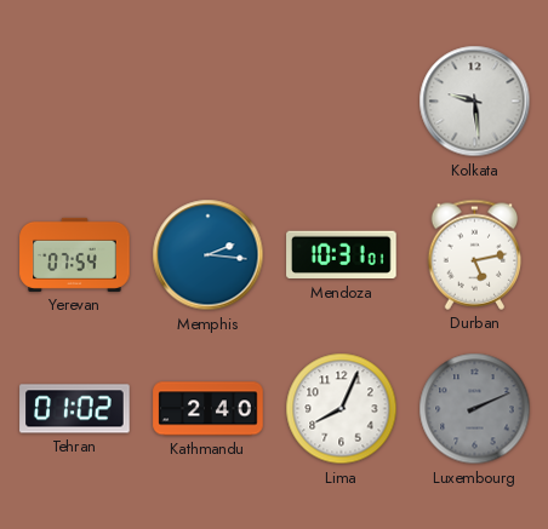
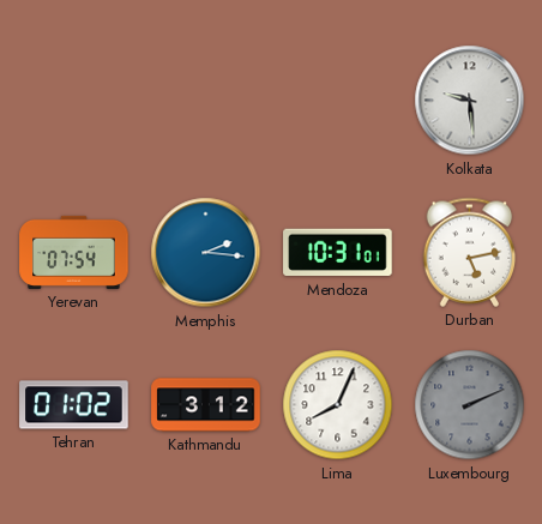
Kathmandu: 2:40 -> 3:12 (206, 405)
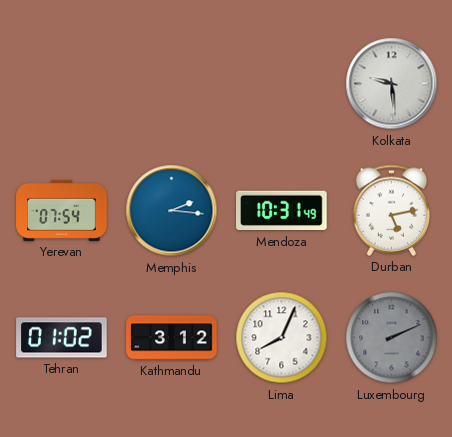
Mendoza: 10:31:01 -> 10:31:49 (282, 211)
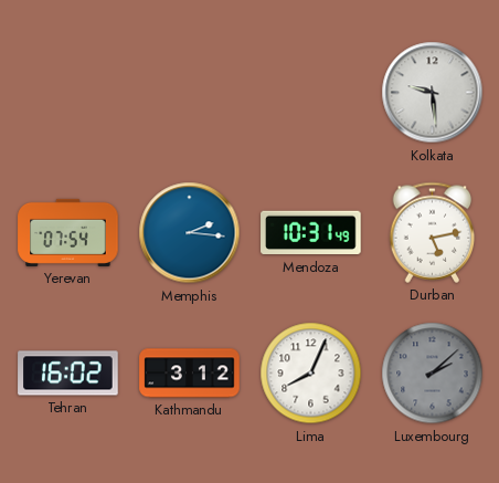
Tehran: 01:02 -> 16:02 (68, 374)
Luxembourg: 2:11 -> 2:08 (433, 374)
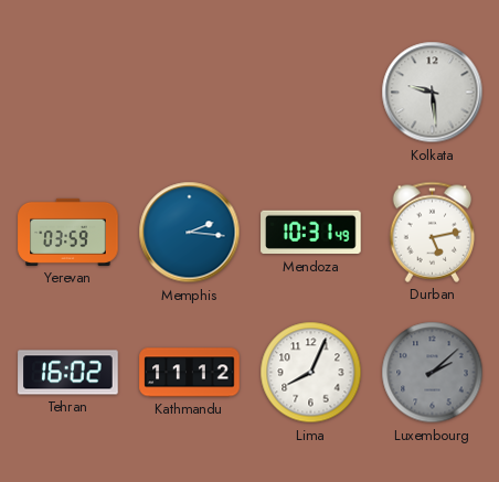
Yerevan: 07:54 -> 03:59 (68, 232)
Kathmandu: 3:12 -> 11:12 (190, 373)
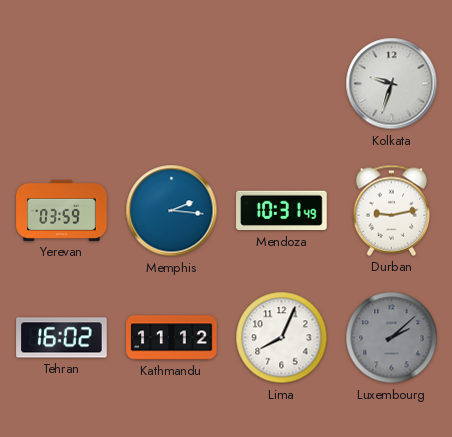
Kolkata: 9:29 -> 9:33 (392, 84)
Durban: 5:13 -> 9:13 (392, 210)
